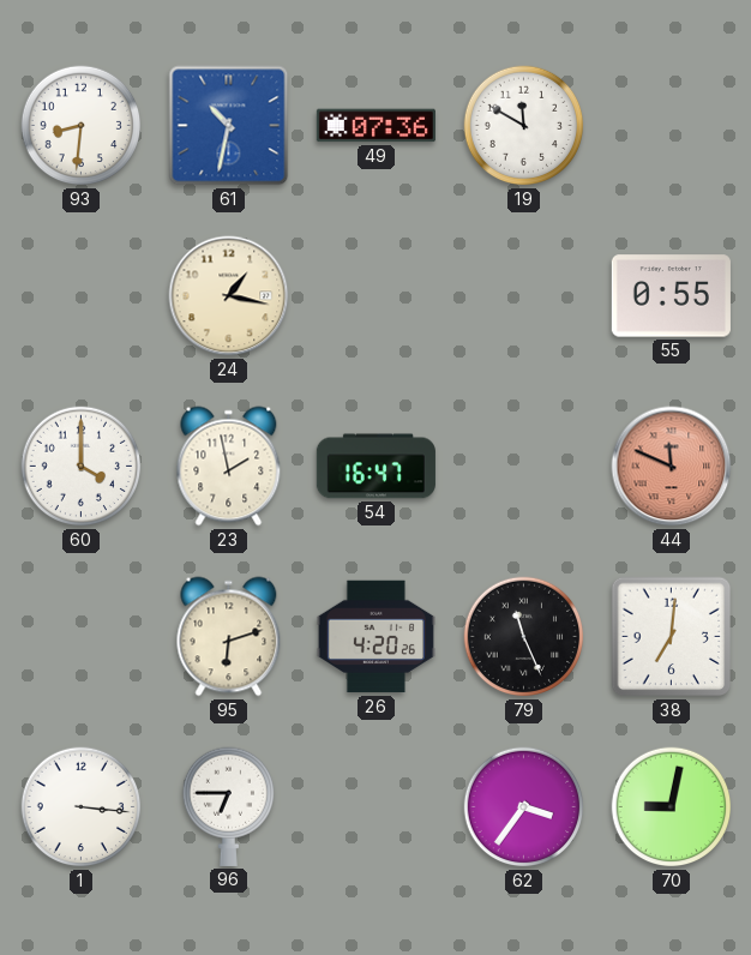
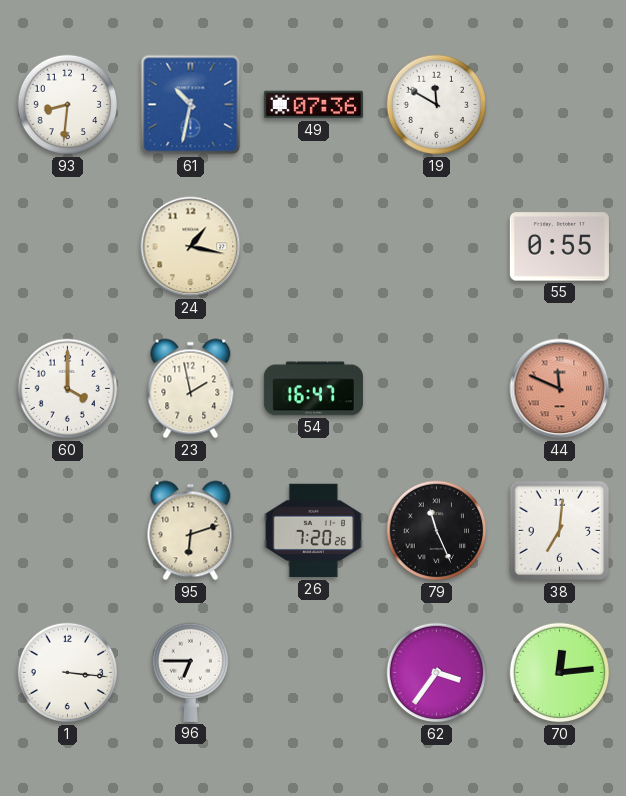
26: 4:20 -> 7:20 (313, 531)
70: 9:02 -> 12:14 (560, 673)
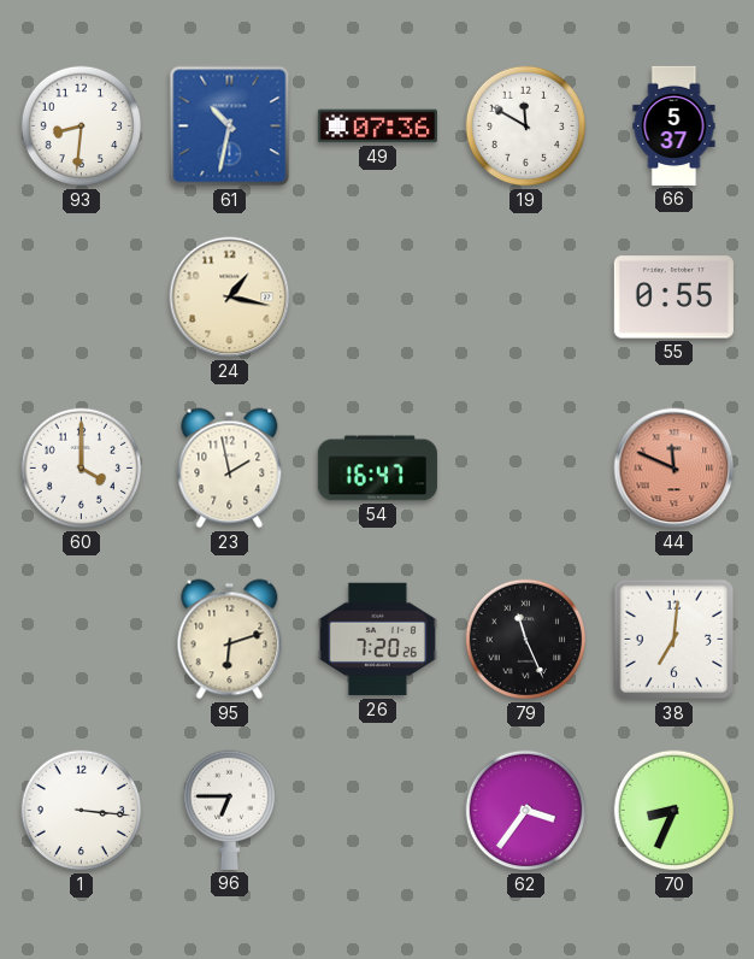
66: none -> 5:37 (675, 125)
70: 12:14 -> 8:34 (675, 811)
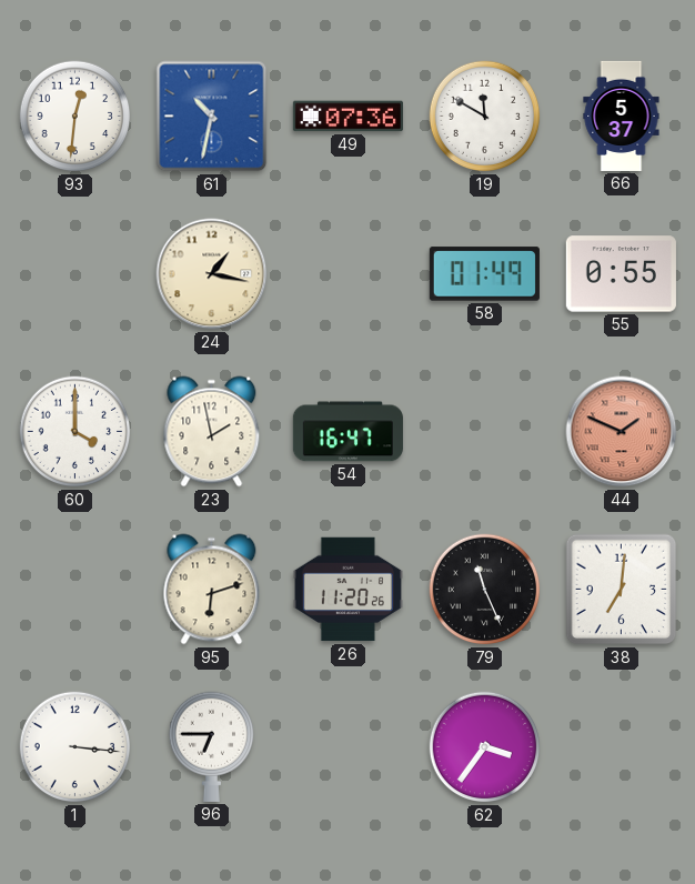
93: 8:31 -> 12:31 (75, 117)
58: none -> 01:49 (484, 274)
44: 11:49 -> 1:49 (622, 432)
26: 7:20 -> 11:20 (347, 590)
70: 8:34 -> none (675, 811)
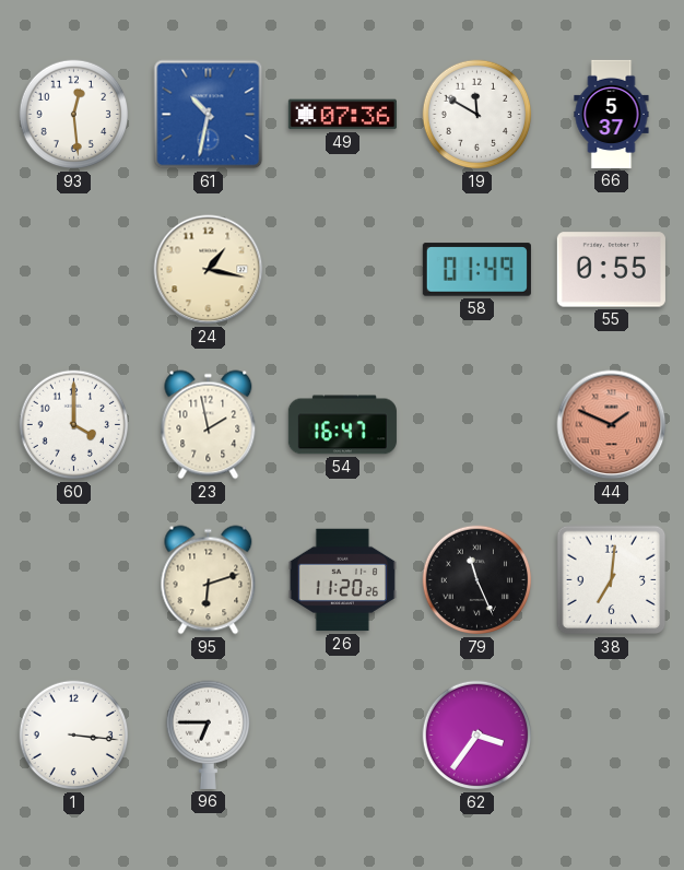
93: 12:31 -> 12:29 (74, 115)
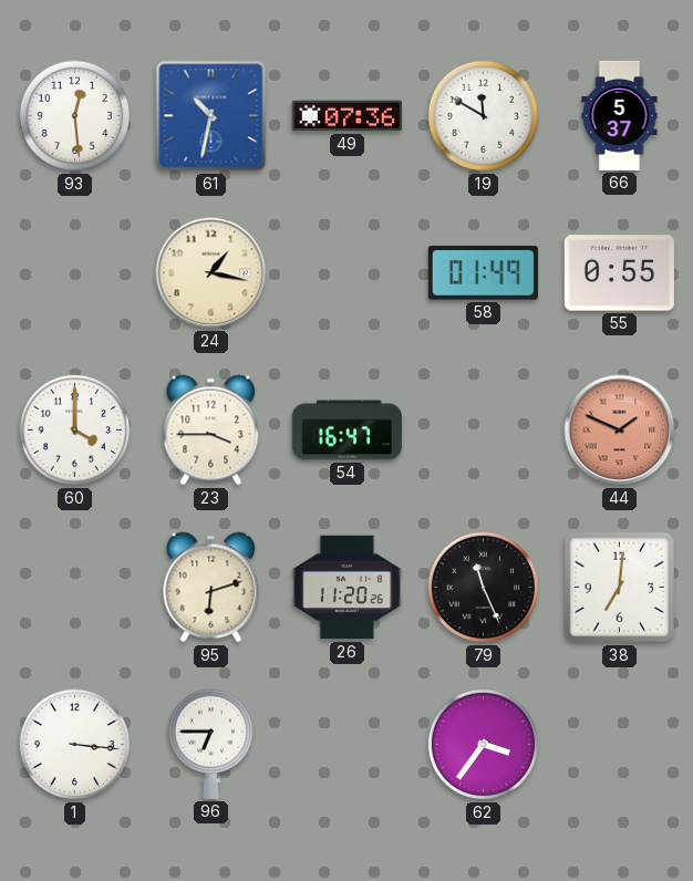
23: 1:58 -> 3:45 (211, 431)
